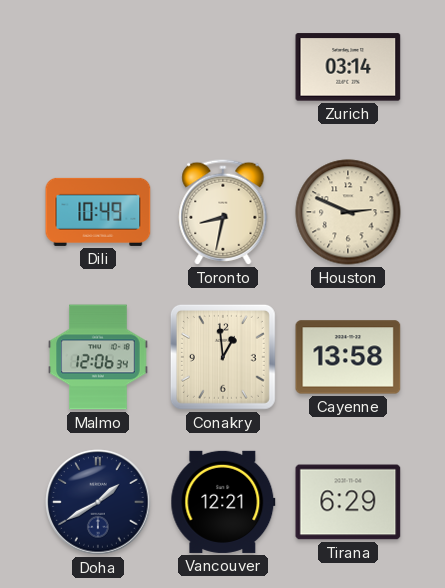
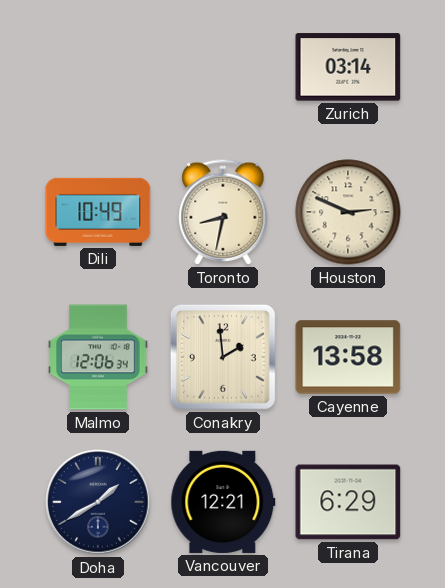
Conakry: 12:59 -> 1:59 (223, 357)
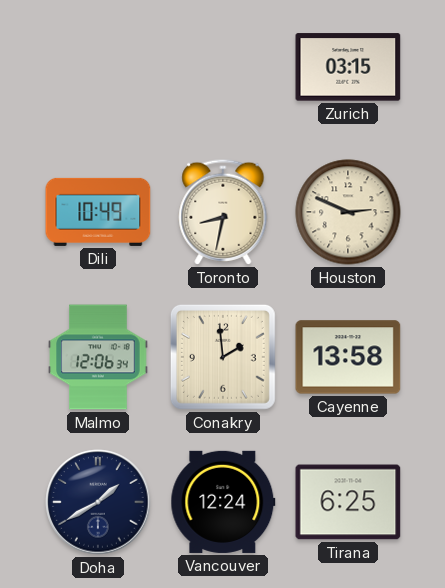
Zurich: 03:14 -> 03:15 (348, 67)
Vancouver: 12:21 -> 12:24 (223, 502)
Tirana: 6:29 -> 6:25 (348, 502)
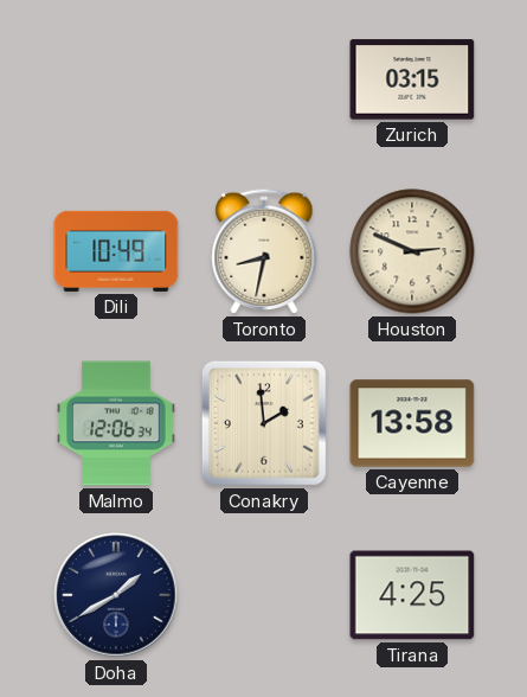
Vancouver: 12:24 -> none (223, 502)
Tirana: 6:25 -> 4:25 (412, 595)
